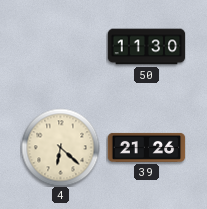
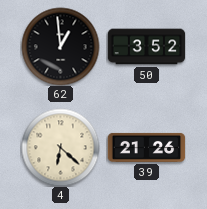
62: none -> 12:59 (60, 46)
50: 11:30 -> 3:52 (146, 47)
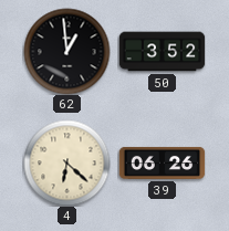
39: 21:26 -> 06:26 (162, 162)
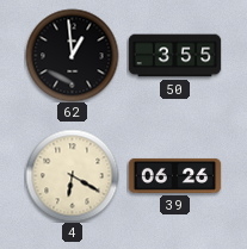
50: 3:52 -> 3:55 (174, 56)
4: 6:22 -> 6:20 (72, 175)
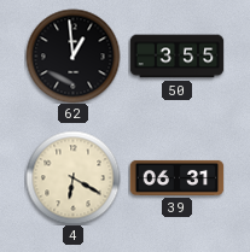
39: 06:26 -> 06:31 (176, 177)
